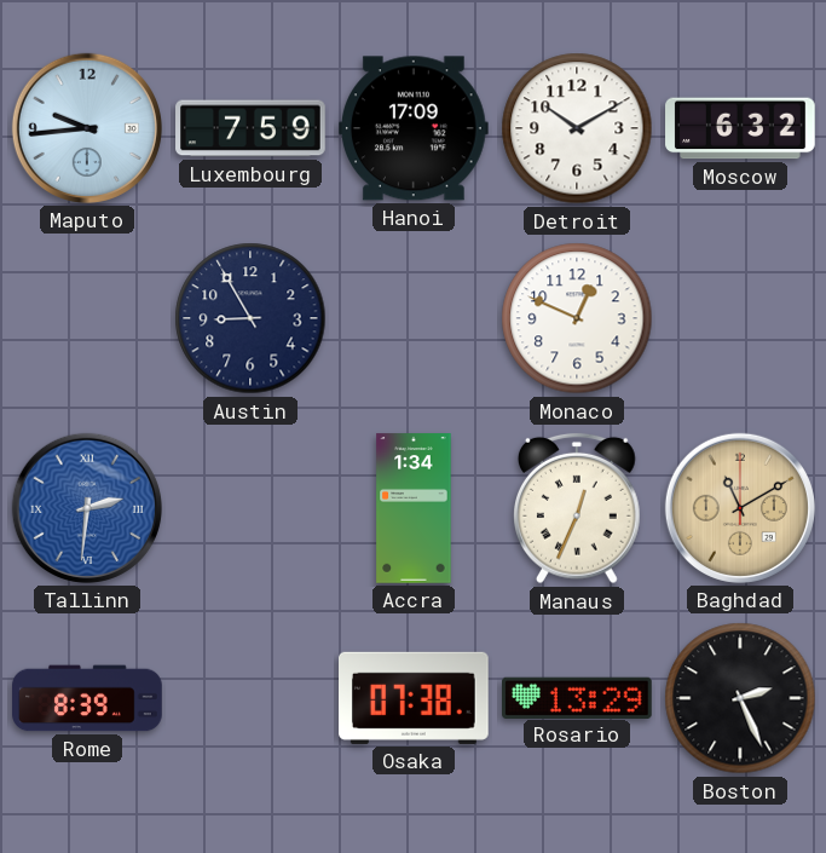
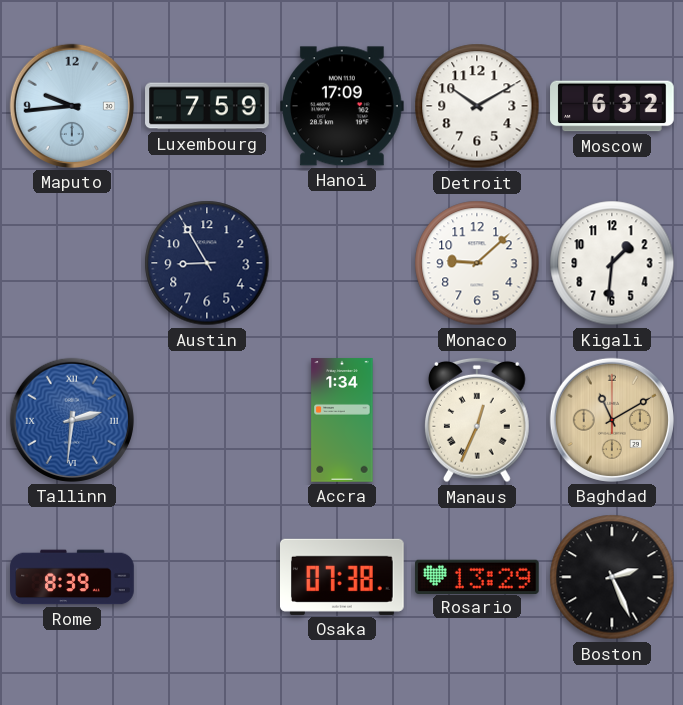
Monaco: 12:49 -> 9:08 (477, 263)
Kigali: none -> 1:31 (612, 263)
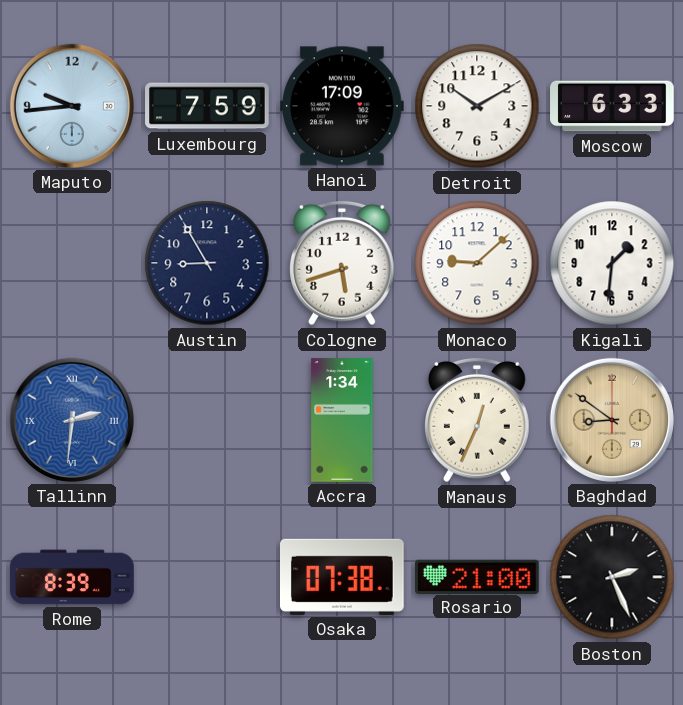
Moscow: 6:32 -> 6:33 (612, 106)
Cologne: none -> 5:42 (343, 263)
Baghdad: 11:10 -> 8:51 (612, 420)
Rosario: 13:29 -> 21:00 (478, 576)
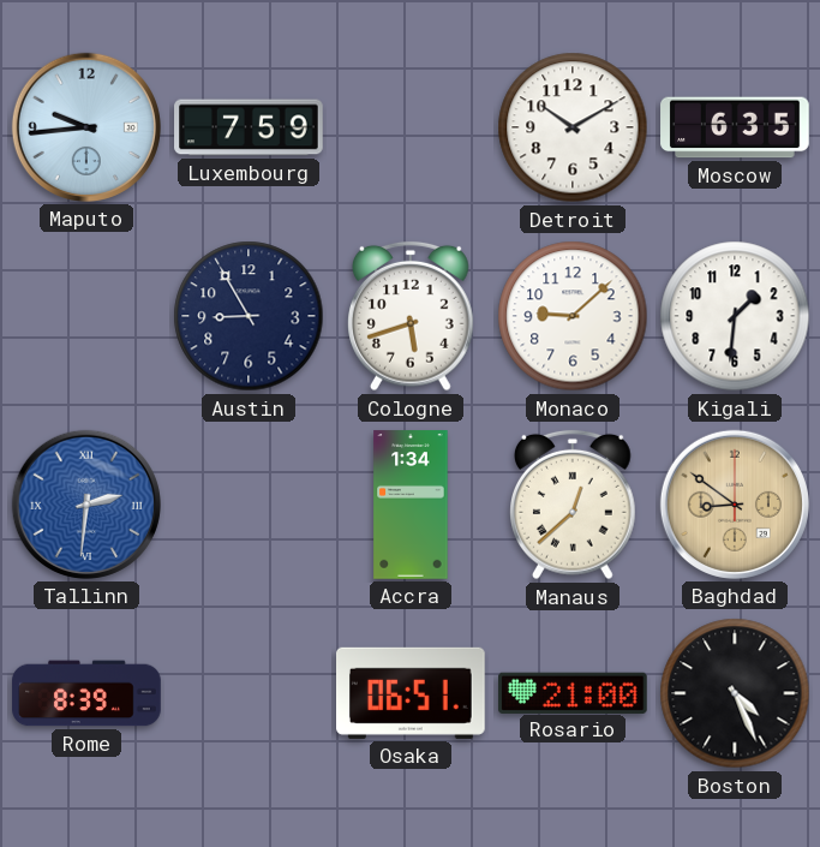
Hanoi: 17:09 -> none (343, 106)
Moscow: 6:33 -> 6:35 (735, 127)
Manaus: 12:34 -> 12:38 (574, 505)
Osaka: 07:38 -> 06:51 (412, 693)
Boston: 2:26 -> 4:26 (735, 693)
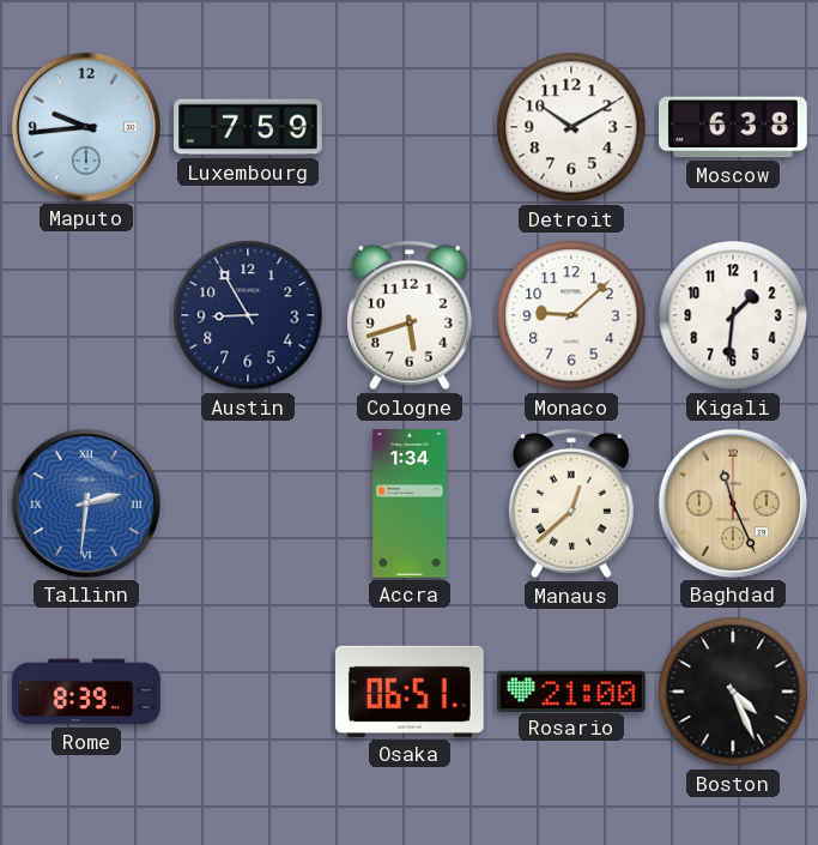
Moscow: 6:35 -> 6:38 (733, 127)
Baghdad: 8:51 -> 11:26 (733, 503)
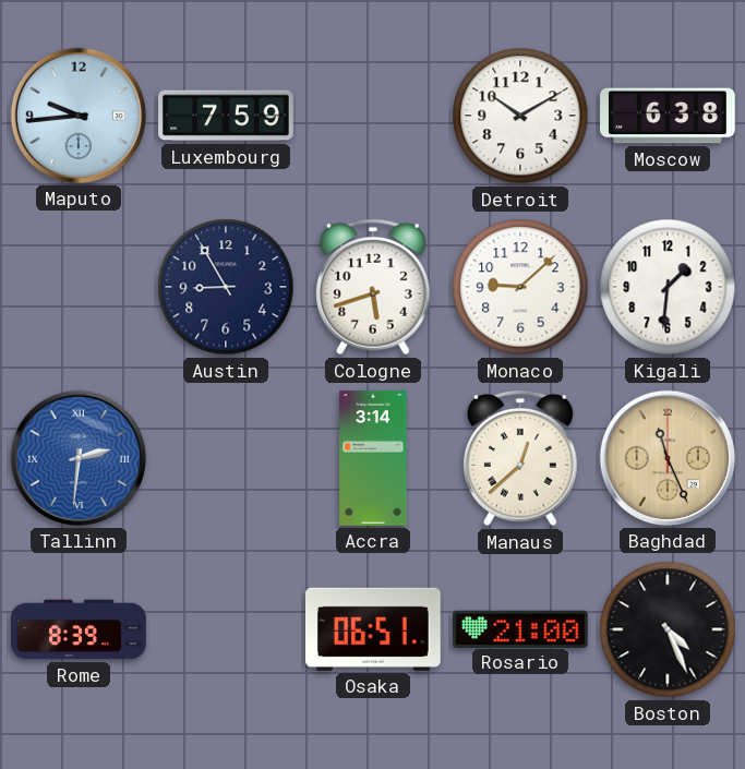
Accra: 1:34 -> 3:14 (373, 458)
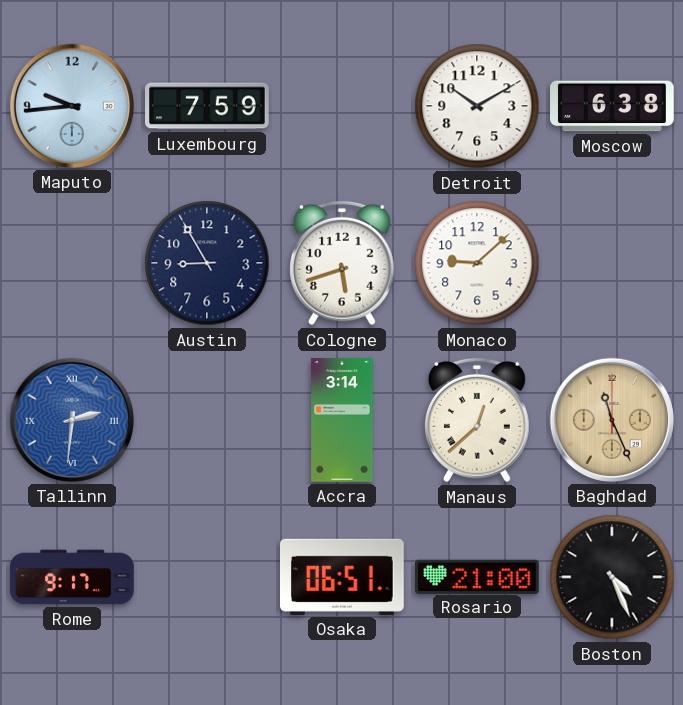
Kigali: 1:31 -> none (668, 287)
Rome: 8:39 -> 9:17 (72, 577)
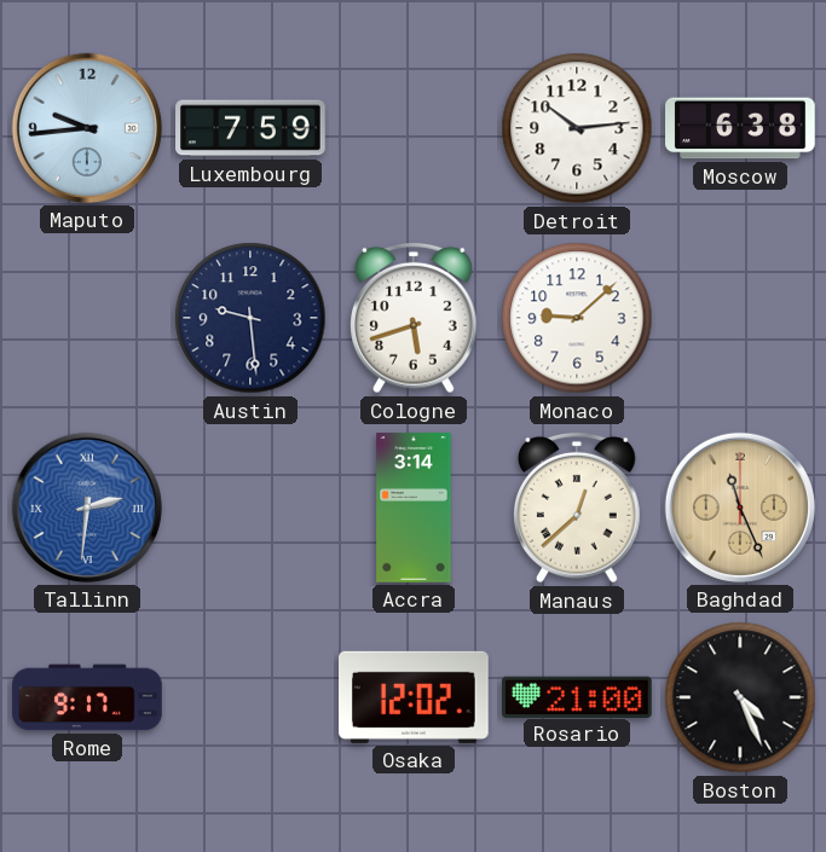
Detroit: 10:10 -> 10:14 (577, 128)
Austin: 8:55 -> 9:29 (250, 318)
Osaka: 06:51 -> 12:02 (415, 697)
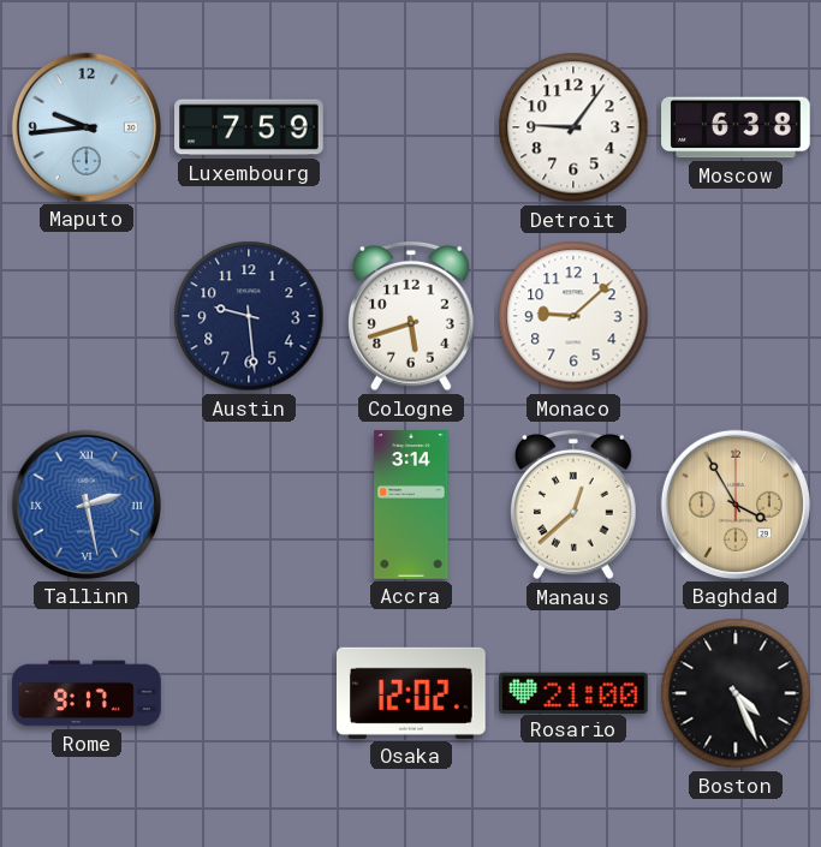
Detroit: 10:14 -> 9:06 (573, 127)
Tallinn: 2:31 -> 2:28 (87, 505)
Baghdad: 11:26 -> 3:55 (736, 505)
